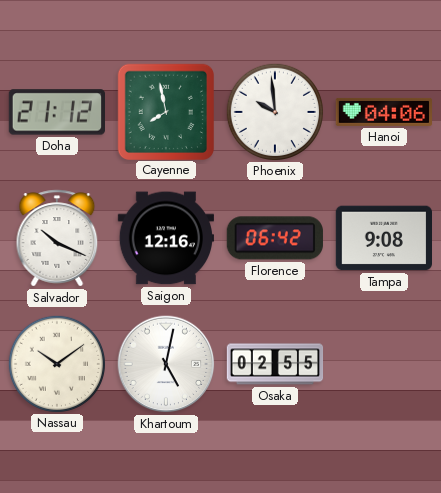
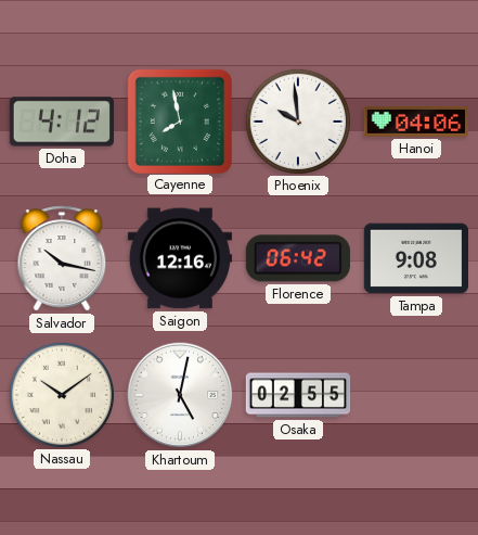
Doha: 21:12 -> 4:12 (61, 122)
Salvador: 10:19 -> 10:17 (62, 258)
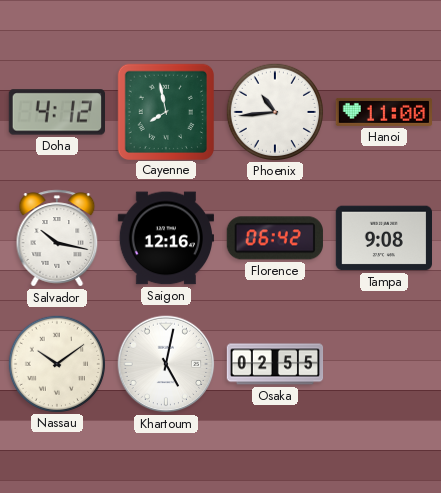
Phoenix: 9:59 -> 10:44 (274, 111)
Hanoi: 04:06 -> 11:00 (384, 112)
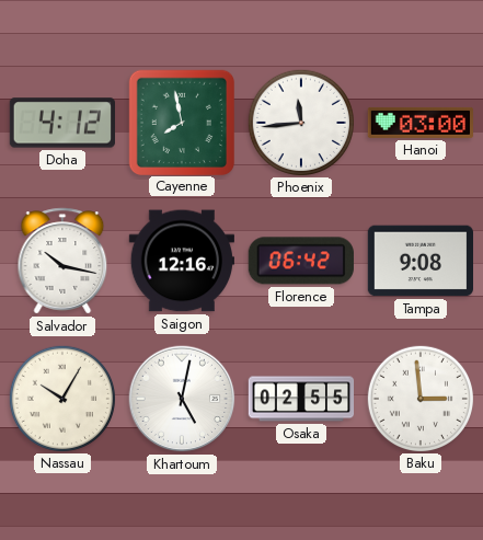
Phoenix: 10:44 -> 11:44 (300, 122)
Hanoi: 11:00 -> 03:00 (421, 123)
Nassau: 10:09 -> 10:05 (61, 398)
Baku: none -> 2:59 (419, 398)
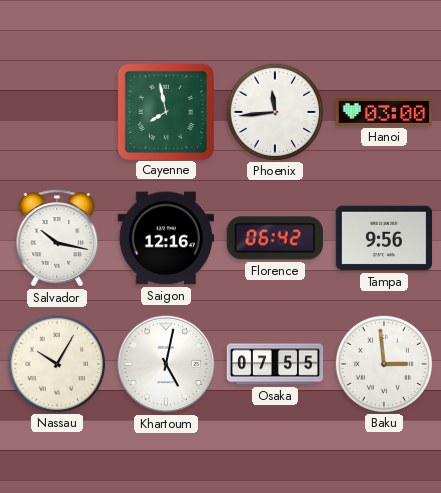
Doha: 4:12 -> none (61, 123)
Tampa: 9:08 -> 9:56 (383, 238)
Osaka: 02:55 -> 07:55 (275, 364)
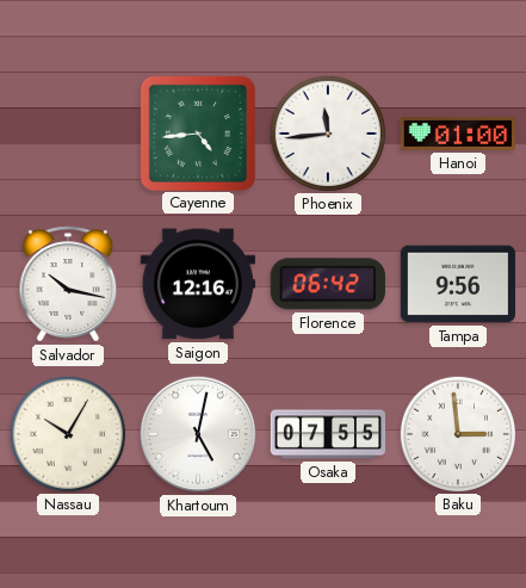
Cayenne: 7:58 -> 4:44 (197, 132)
Hanoi: 03:00 -> 01:00 (458, 134)
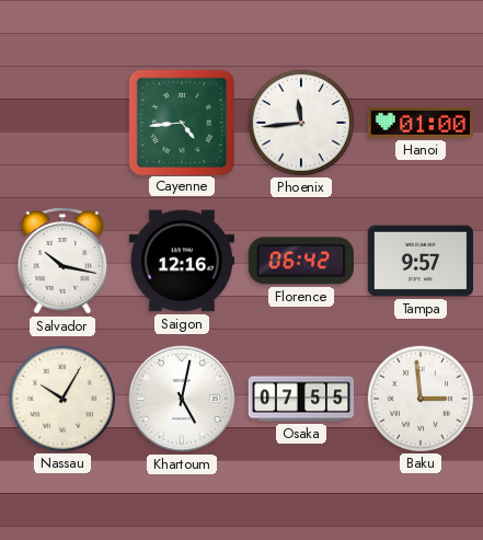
Tampa: 9:56 -> 9:57 (419, 261)
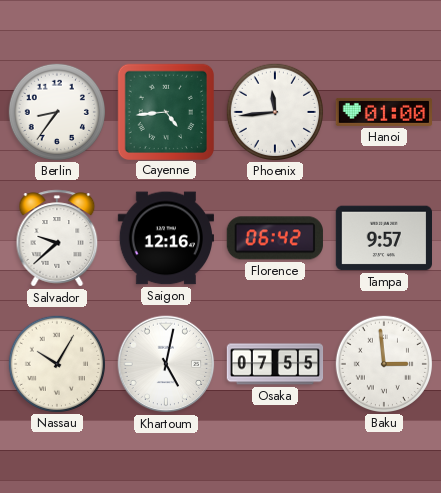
Berlin: none -> 8:36 (56, 111)
Salvador: 10:17 -> 9:38 (57, 238)
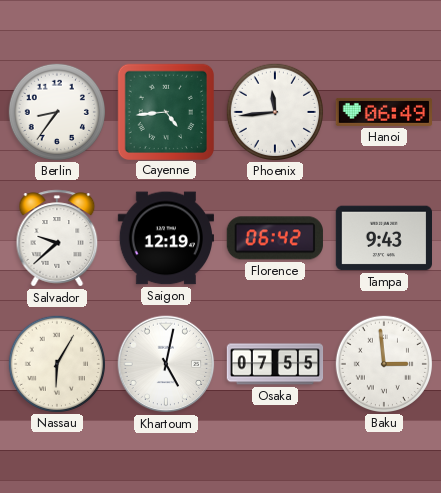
Hanoi: 01:00 -> 06:49 (384, 112)
Saigon: 12:16 -> 12:19 (165, 238)
Tampa: 9:57 -> 9:43 (383, 238)
Nassau: 10:05 -> 6:05 (56, 363)
